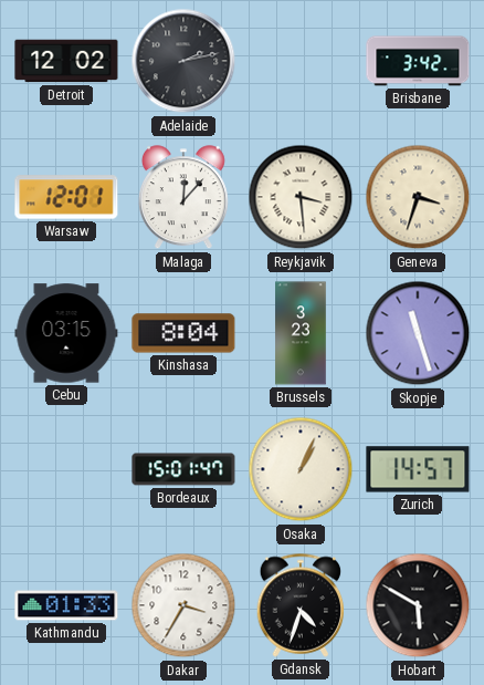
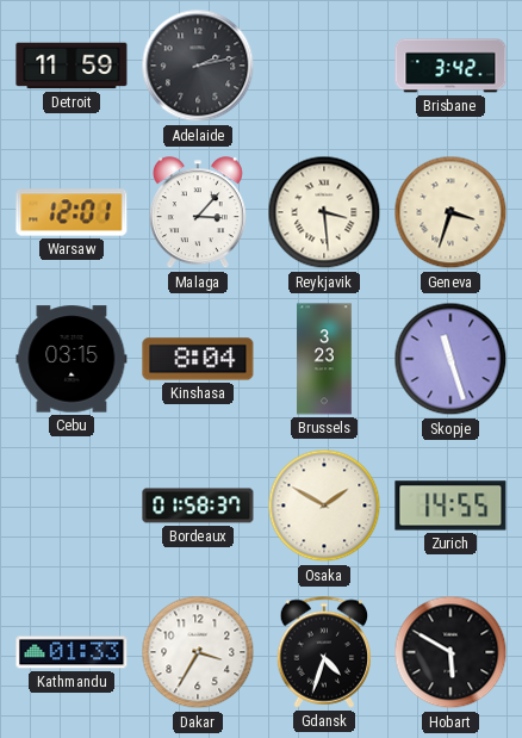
Detroit: 12:02 -> 11:59 (72, 66)
Malaga: 12:07 -> 3:07 (198, 213)
Bordeaux: 15:01 -> 01:58 (198, 506)
Osaka: 1:04 -> 1:50 (324, 506)
Zurich: 14:57 -> 14:55 (450, 506)
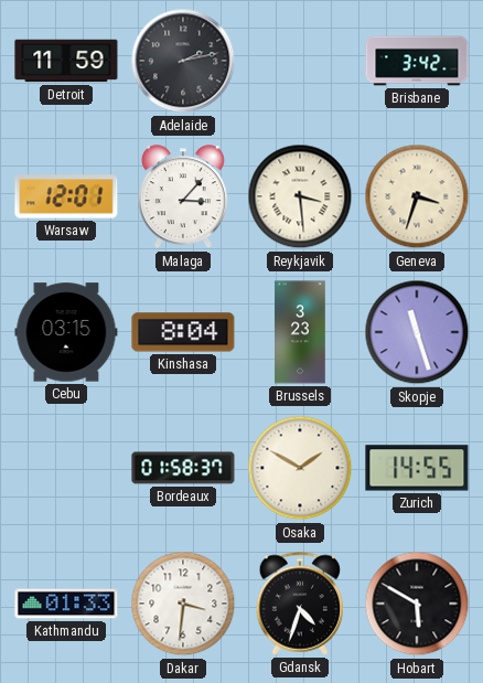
Dakar: 3:35 -> 3:31 (183, 604)
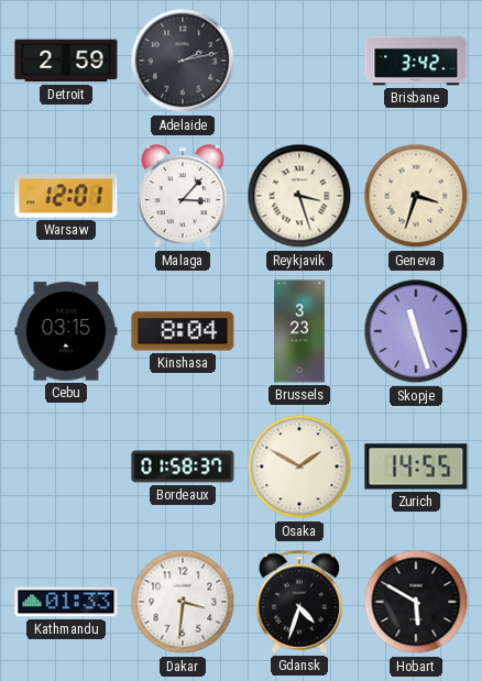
Detroit: 11:59 -> 2:59 (66, 61)
Reykjavik: 3:29 -> 3:27 (299, 196)
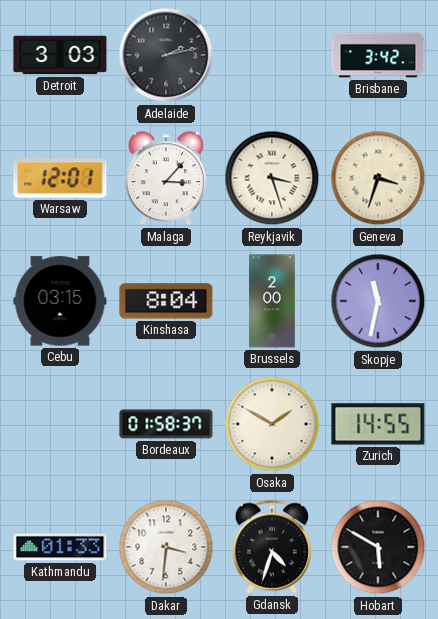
Detroit: 2:59 -> 3:03 (60, 55)
Brussels: 3:23 -> 2:00 (272, 301)
Skopje: 11:27 -> 11:32 (378, 301)
